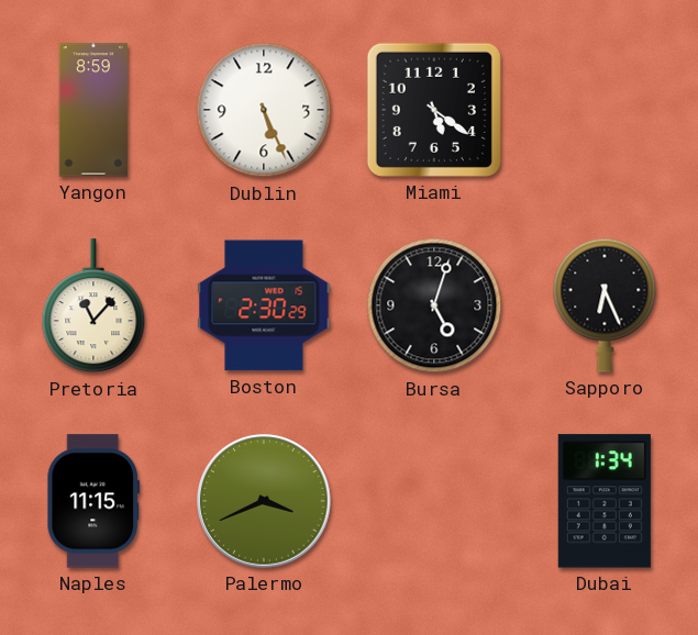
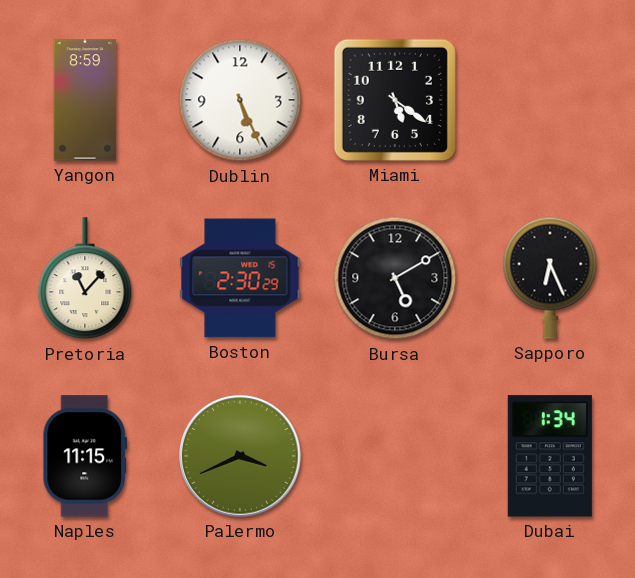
Bursa: 5:03 -> 5:10 (395, 278)
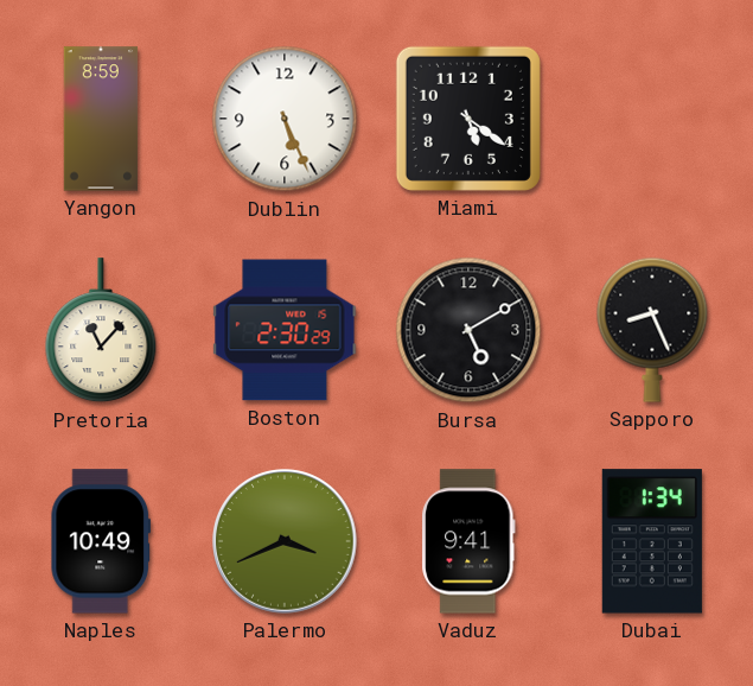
Sapporo: 6:26 -> 8:26 (652, 330)
Naples: 11:15 -> 10:49 (101, 541)
Vaduz: none -> 9:41 (468, 541)
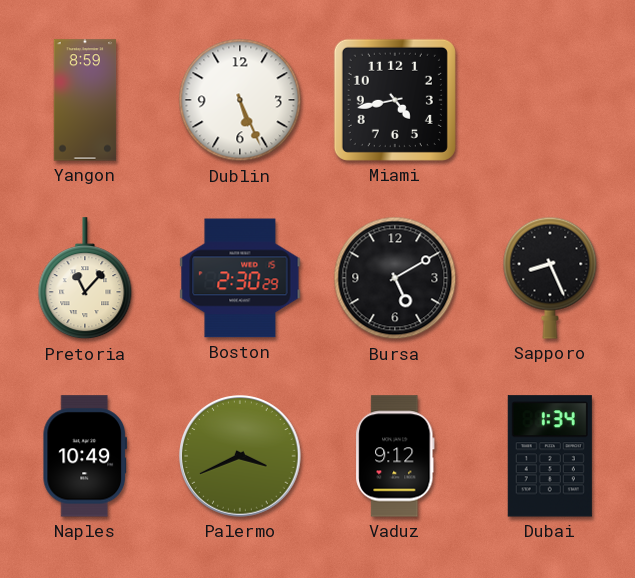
Miami: 5:21 -> 4:43 (395, 100)
Vaduz: 9:41 -> 9:12 (395, 456)
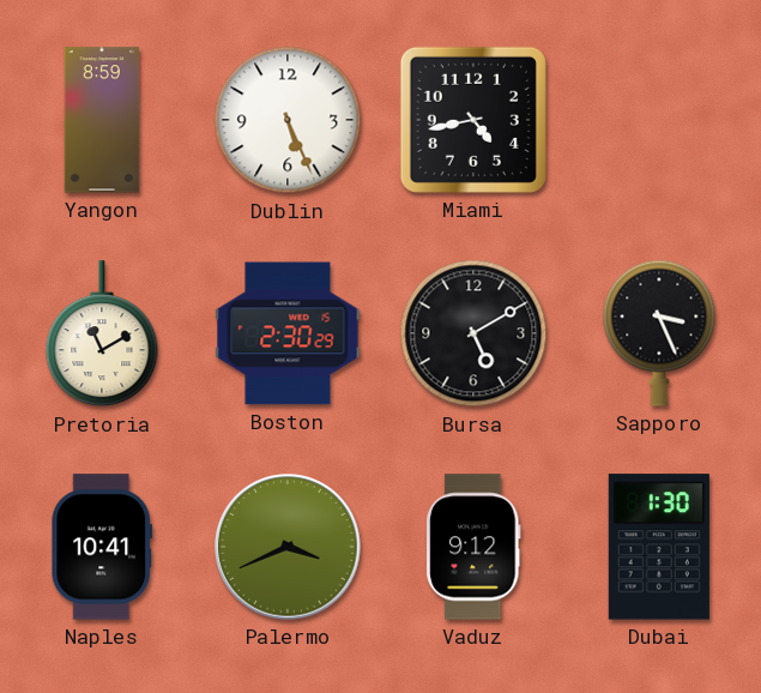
Pretoria: 11:07 -> 11:10 (102, 335)
Sapporo: 8:26 -> 3:26 (659, 333)
Naples: 10:49 -> 10:41 (102, 547)
Dubai: 1:34 -> 1:30 (659, 547)
